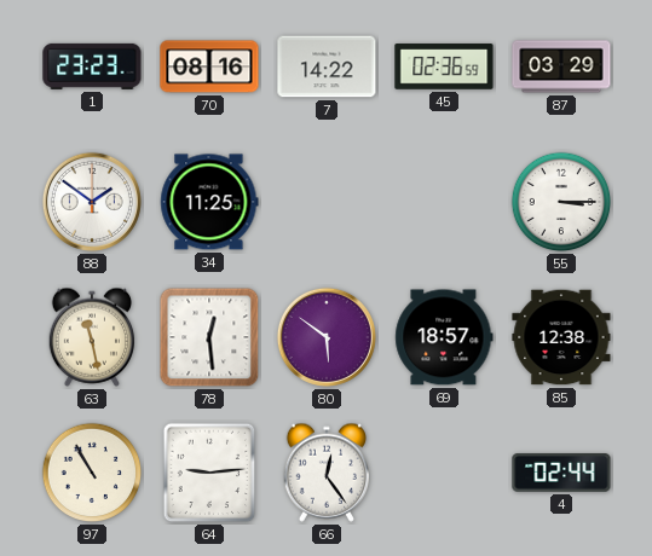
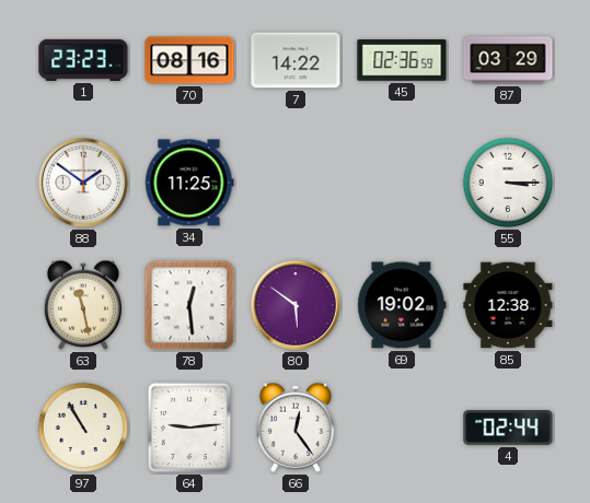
69: 18:57 -> 19:02 (402, 305)
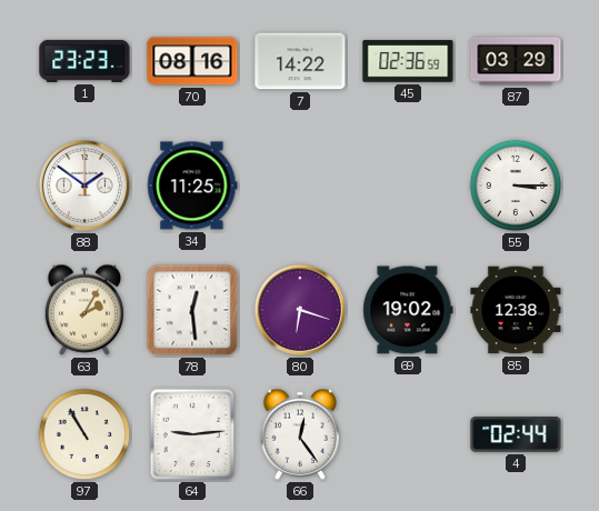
63: 11:28 -> 2:05 (83, 310)
80: 5:51 -> 6:18 (300, 310)
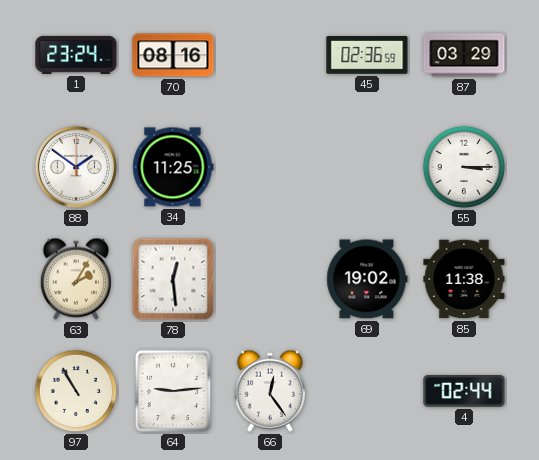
1: 23:23 -> 23:24 (76, 55)
7: 14:22 -> none (300, 61)
80: 6:18 -> none (300, 310)
85: 12:38 -> 11:38 (464, 279)
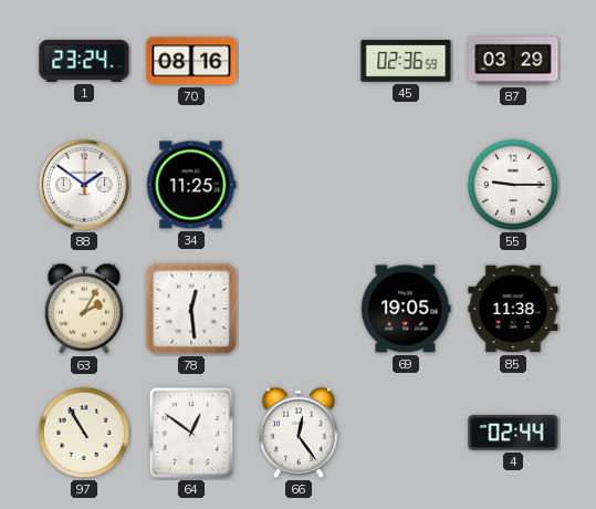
55: 3:15 -> 9:15 (513, 185)
69: 19:02 -> 19:05 (406, 309)
64: 9:14 -> 12:51 (191, 433)
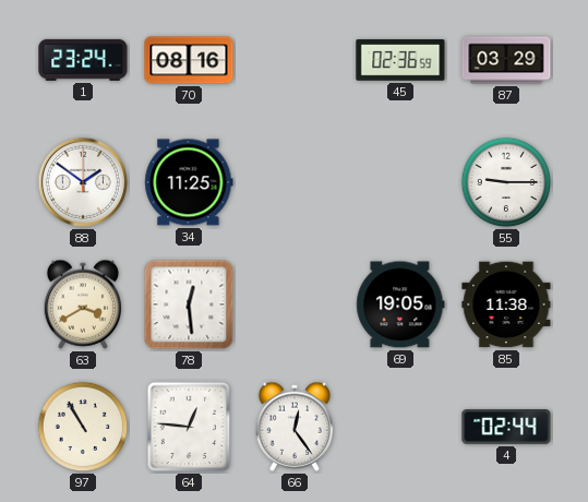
63: 2:05 -> 3:40 (82, 304)
64: 12:51 -> 12:46 (189, 427)
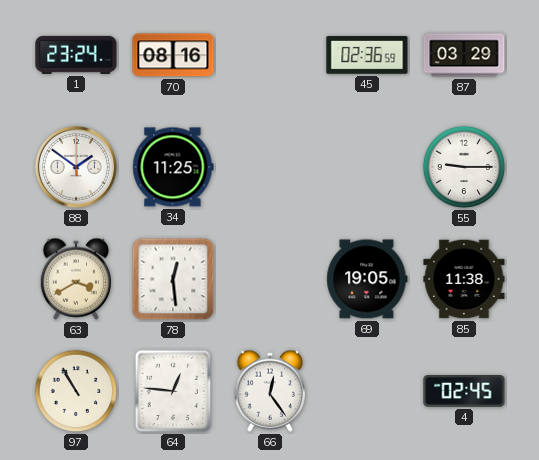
4: 02:44 -> 02:45 (464, 392)
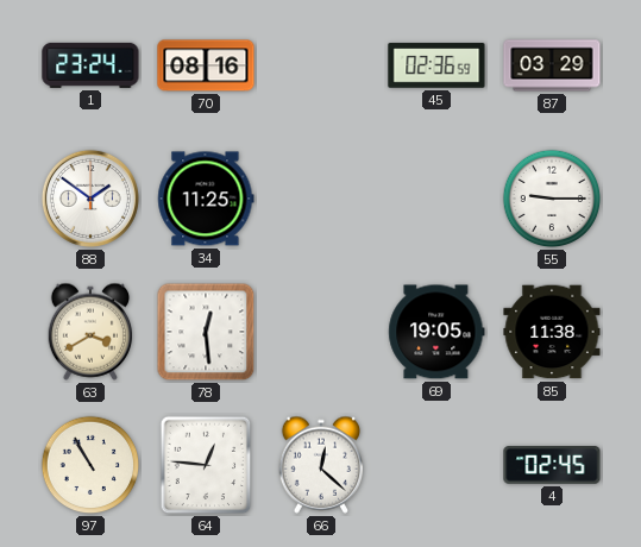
66: 12:24 -> 12:22 (320, 465)
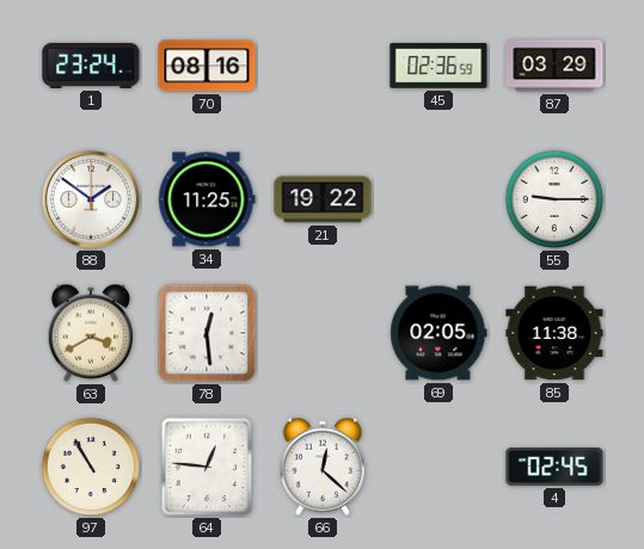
21: none -> 19:22 (323, 199)
69: 19:05 -> 02:05 (438, 333)
